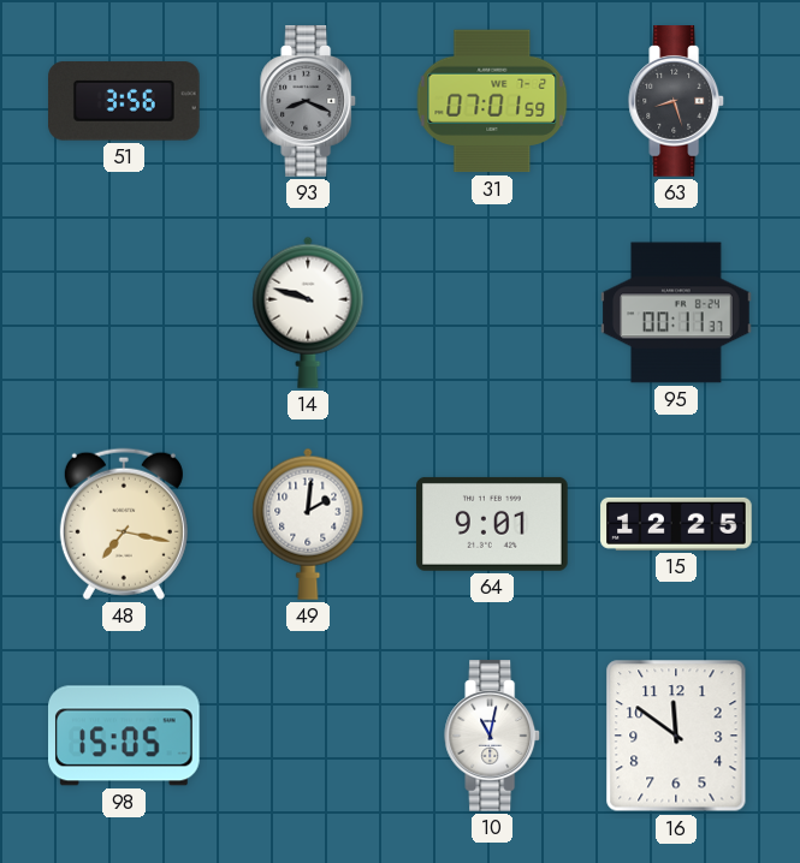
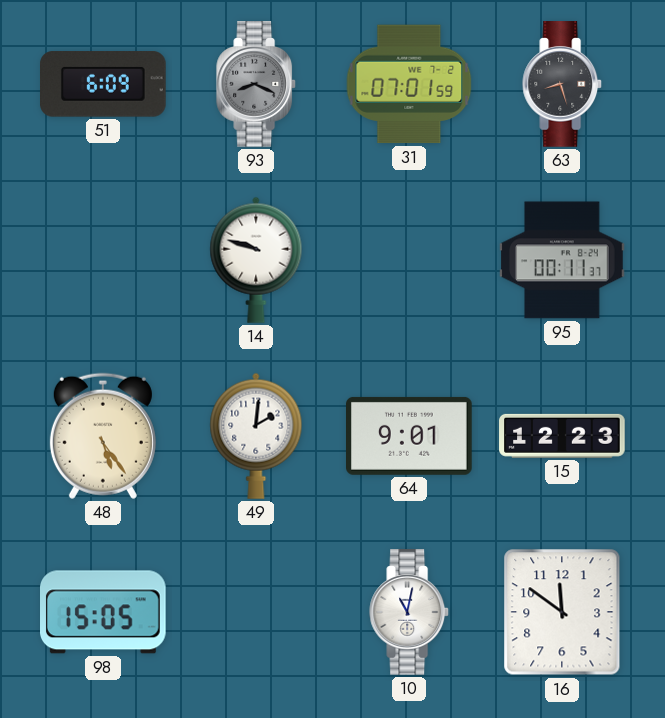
51: 3:56 -> 6:09 (104, 84)
48: 7:17 -> 5:24 (103, 436)
15: 12:25 -> 12:23 (562, 436)
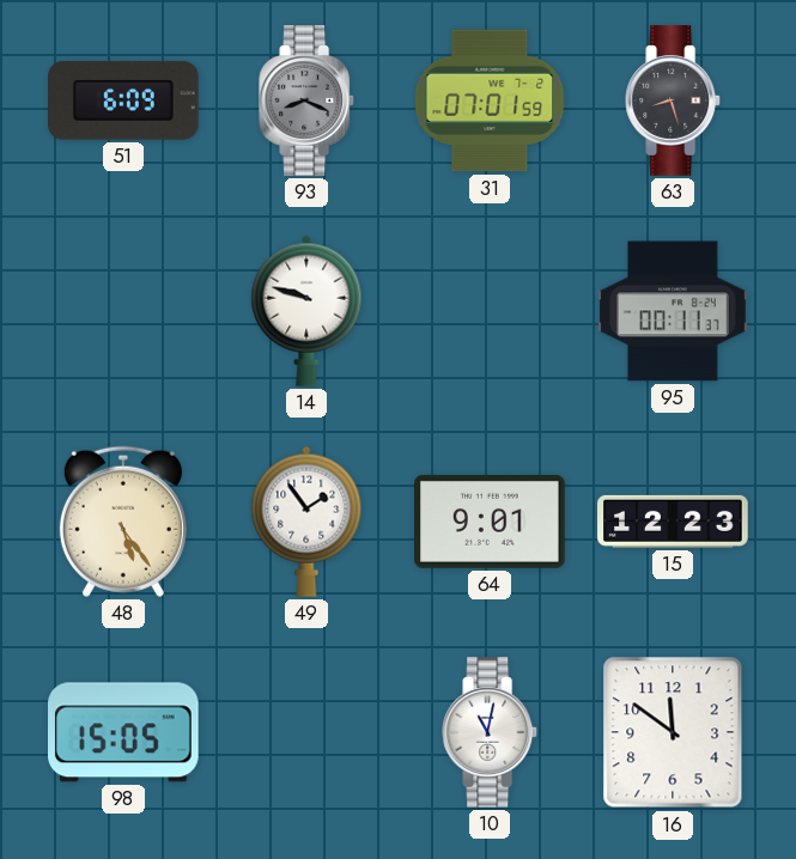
49: 2:01 -> 1:54 (306, 522)
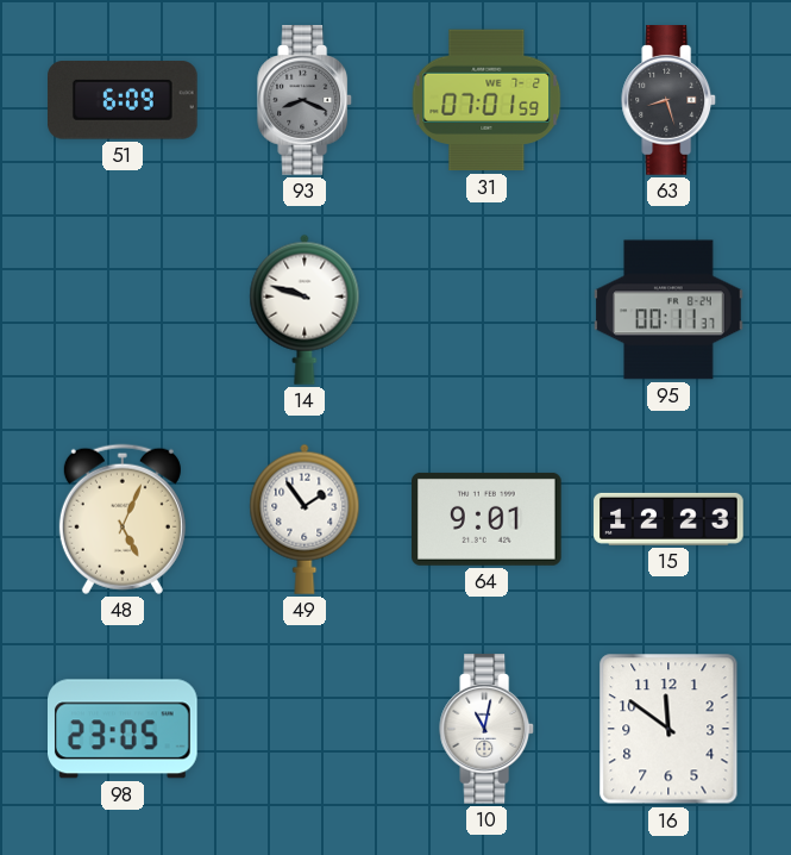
48: 5:24 -> 5:04 (123, 519)
98: 15:05 -> 23:05 (124, 729)
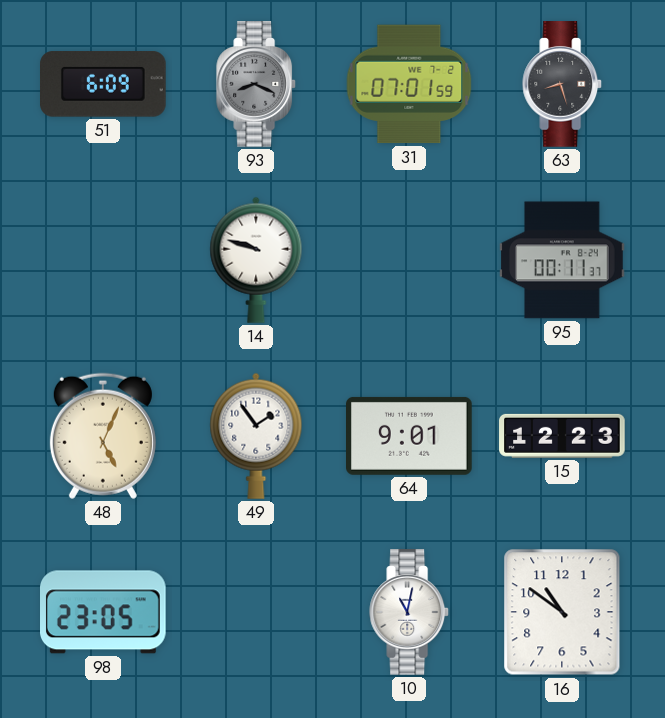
16: 11:51 -> 10:51 (562, 612)
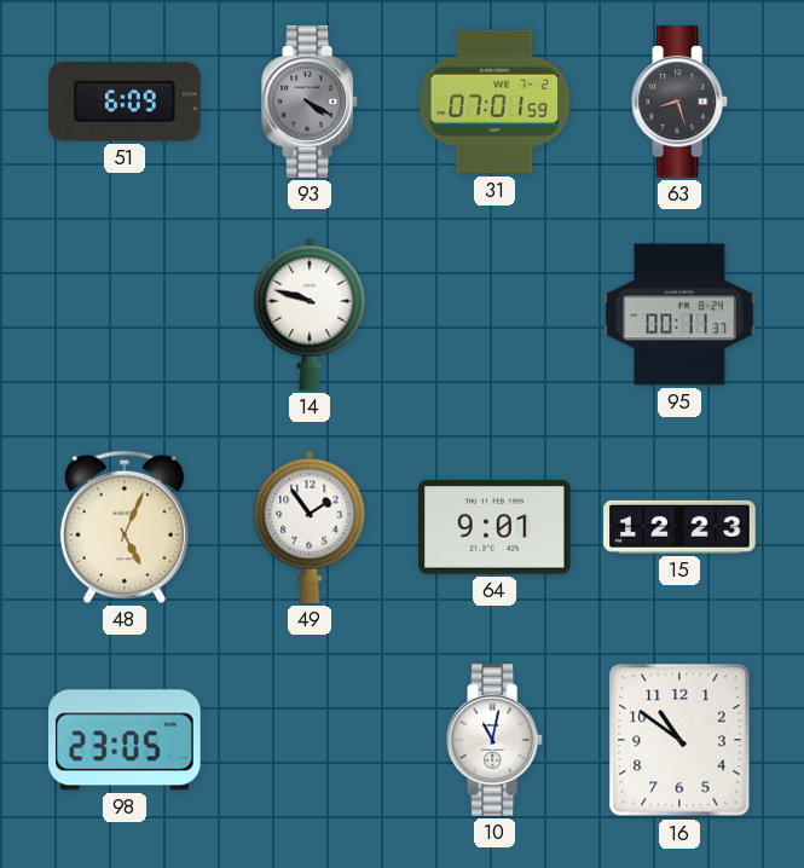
93: 8:19 -> 4:20 (311, 102)
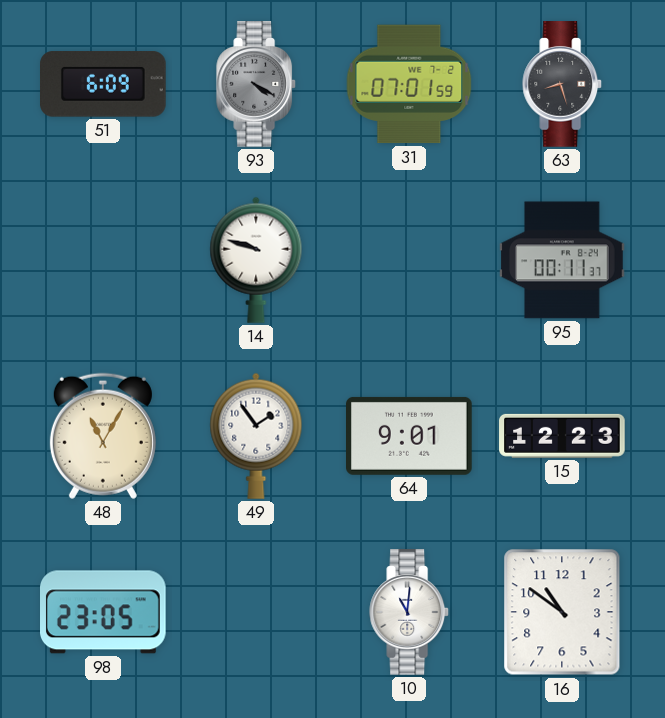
48: 5:04 -> 11:05 (103, 436)
10: 11:02 -> 11:01 (410, 612)
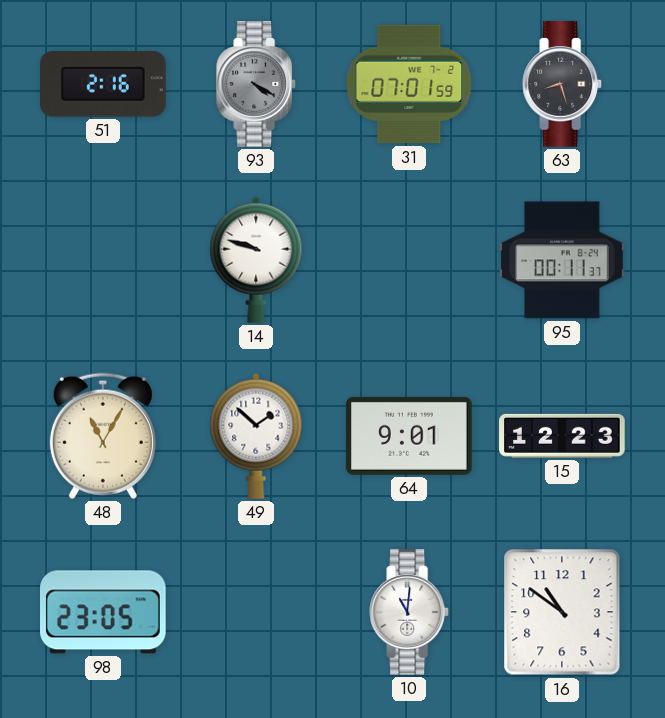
51: 6:09 -> 2:16 (104, 84)
49: 1:54 -> 1:52 (256, 436)
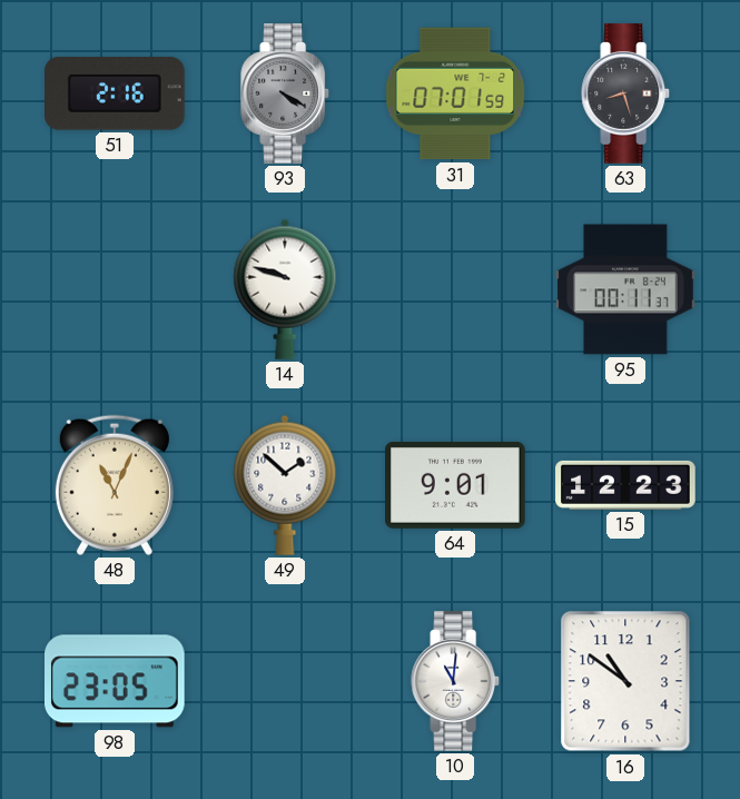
48: 11:05 -> 11:04 (115, 485)
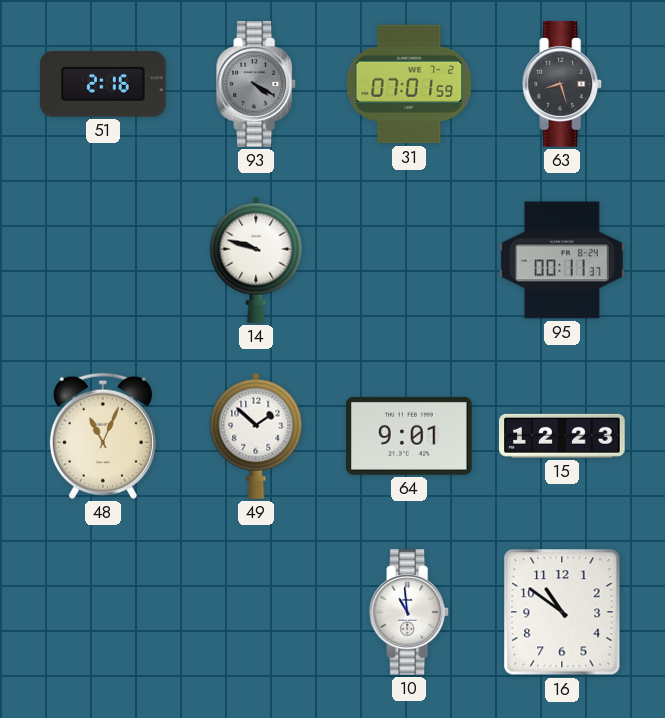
98: 23:05 -> none (116, 681)
10: 11:01 -> 10:59 (410, 612)
